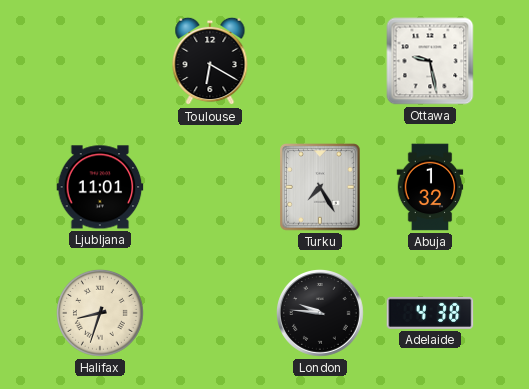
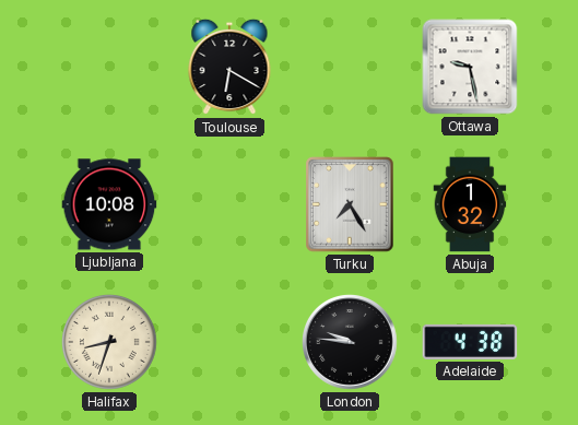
Ljubljana: 11:01 -> 10:08 (109, 204)
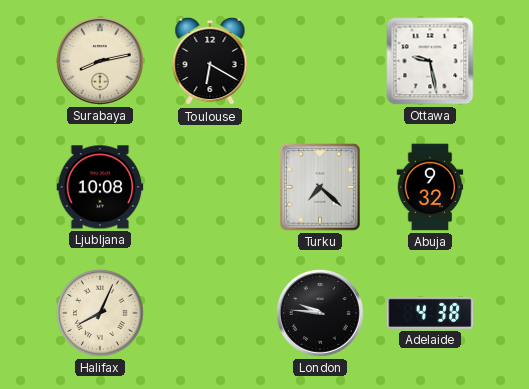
Surabaya: none -> 8:13 (101, 62)
Turku: 7:25 -> 7:22 (320, 187)
Abuja: 1:32 -> 9:32 (430, 187)
Halifax: 8:33 -> 8:04 (100, 313)
